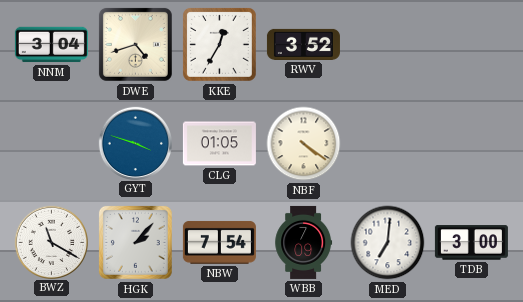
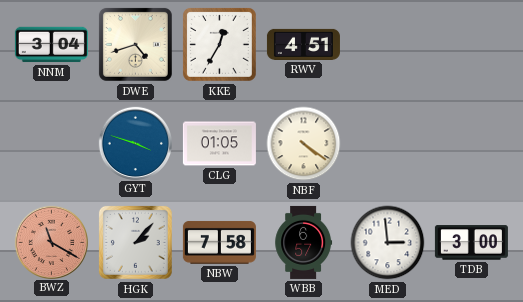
RWV: 3:52 -> 4:51 (303, 44)
BWZ dial: white -> salmon (51, 242)
NBW: 7:54 -> 7:58 (219, 242)
WBB: 7:09 -> 6:57 (304, 242)
MED: 7:01 -> 2:59 (388, 243)
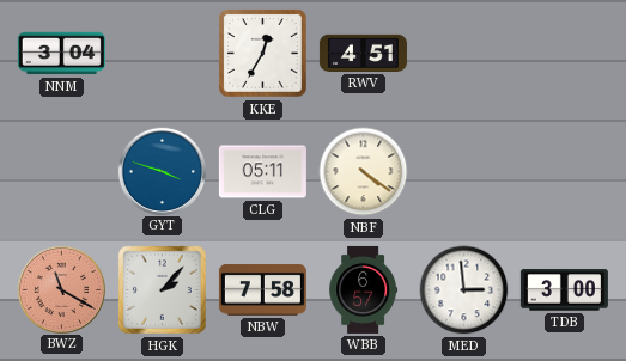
DWE: 4:42 -> none (135, 44)
CLG: 01:05 -> 05:11 (262, 172)
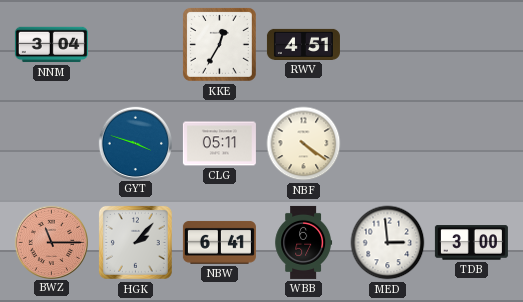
BWZ: 11:20 -> 11:15 (51, 242)
NBW: 7:58 -> 6:41 (219, 242)
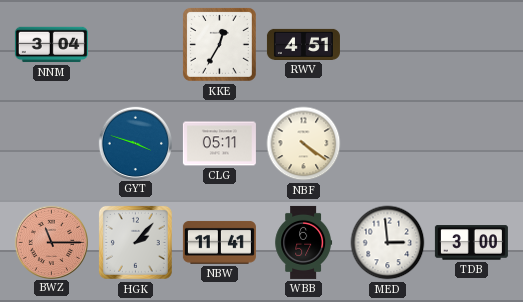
NBW: 6:41 -> 11:41 (219, 242)
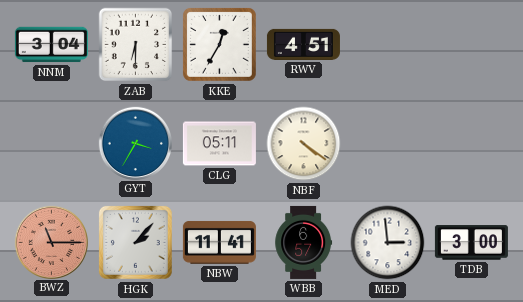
ZAB: none -> 6:30 (136, 45)
GYT: 3:48 -> 3:35 (135, 143)
